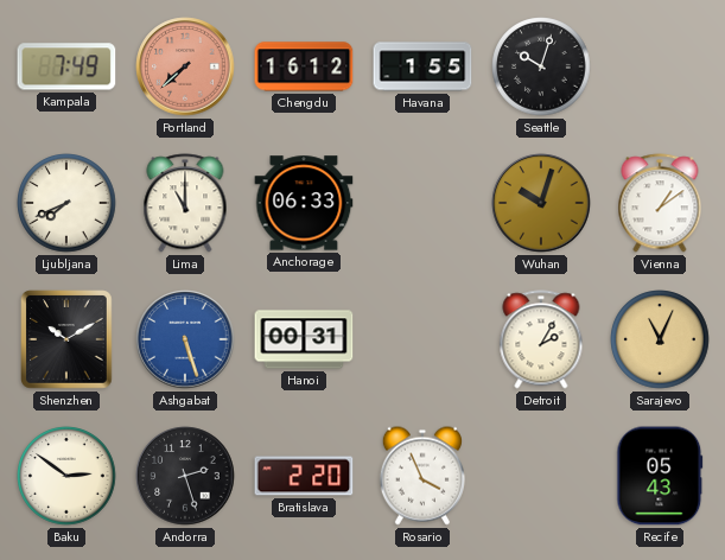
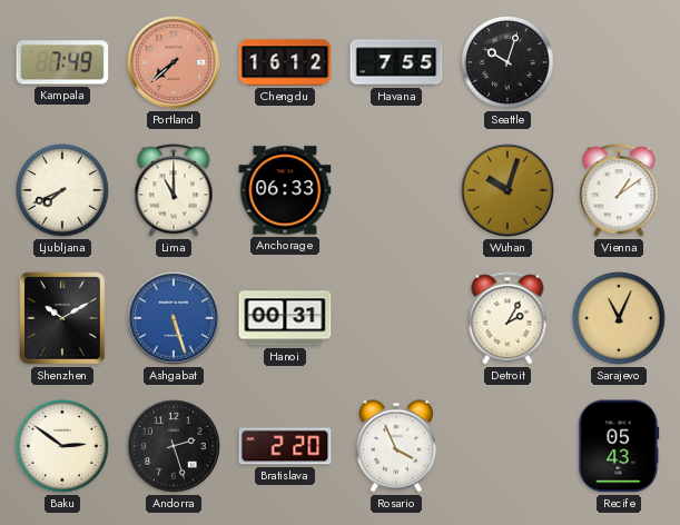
Havana: 1:55 -> 7:55 (396, 62)
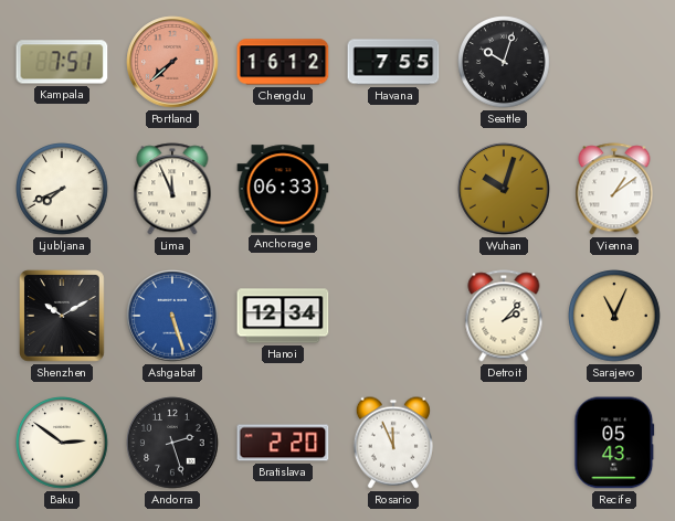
Kampala: 7:49 -> 7:51 (62, 62)
Lima: 11:00 -> 11:56 (172, 189)
Hanoi: 00:31 -> 12:34 (283, 316)
Detroit: 2:05 -> 2:07 (504, 316)
Rosario: 3:56 -> 11:56 (393, 443)
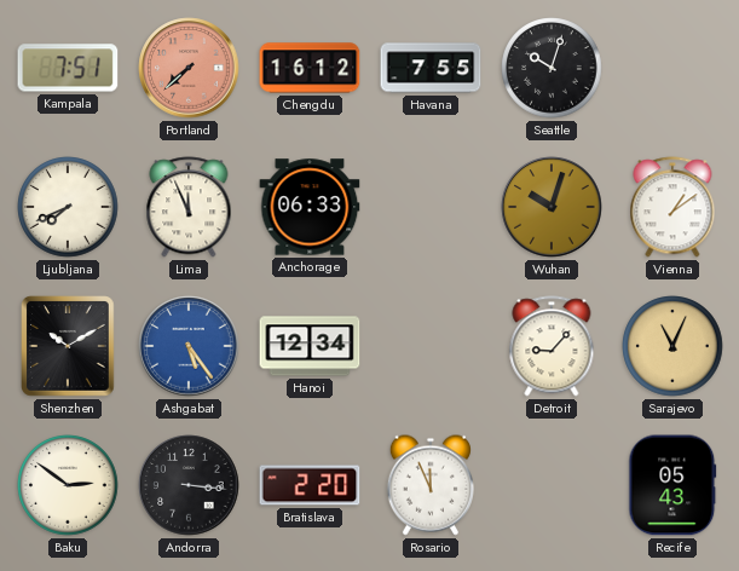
Ashgabat: 5:27 -> 5:24 (189, 346)
Detroit: 2:07 -> 9:07 (552, 346)
Andorra: 2:27 -> 3:16 (189, 485)
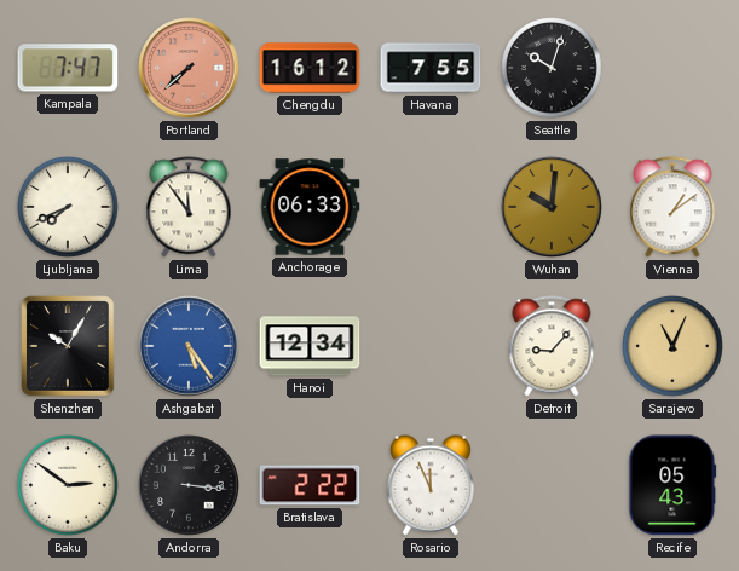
Kampala: 7:51 -> 7:47 (68, 68)
Lima: 11:56 -> 11:54 (189, 207)
Wuhan: 10:03 -> 10:01 (552, 207)
Shenzhen: 10:10 -> 10:05 (69, 346)
Bratislava: 2:20 -> 2:22 (310, 485)
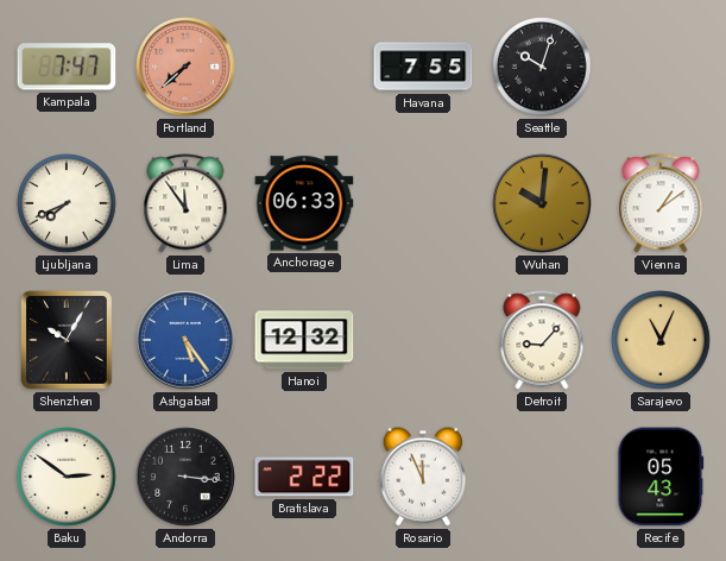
Chengdu: 16:12 -> none (310, 68)
Hanoi: 12:34 -> 12:32 (304, 340)
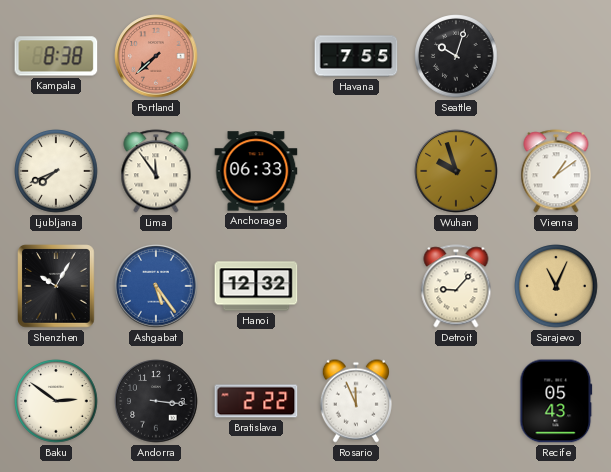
Kampala: 7:47 -> 8:38 (56, 56)
Wuhan: 10:01 -> 9:57 (456, 171)
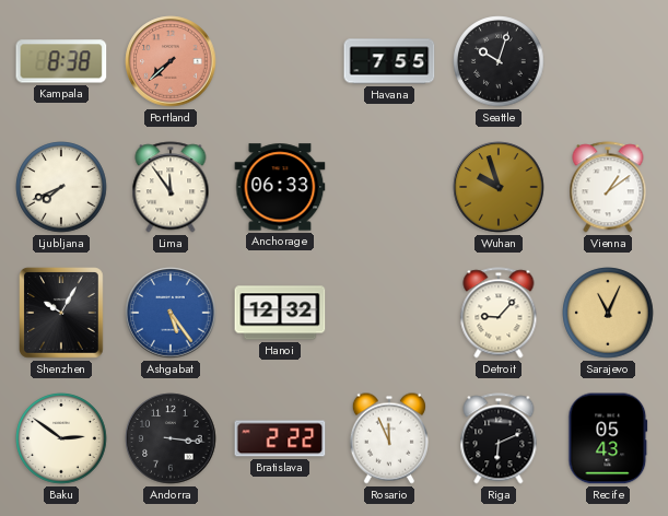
Riga: none -> 6:11 (499, 438)
